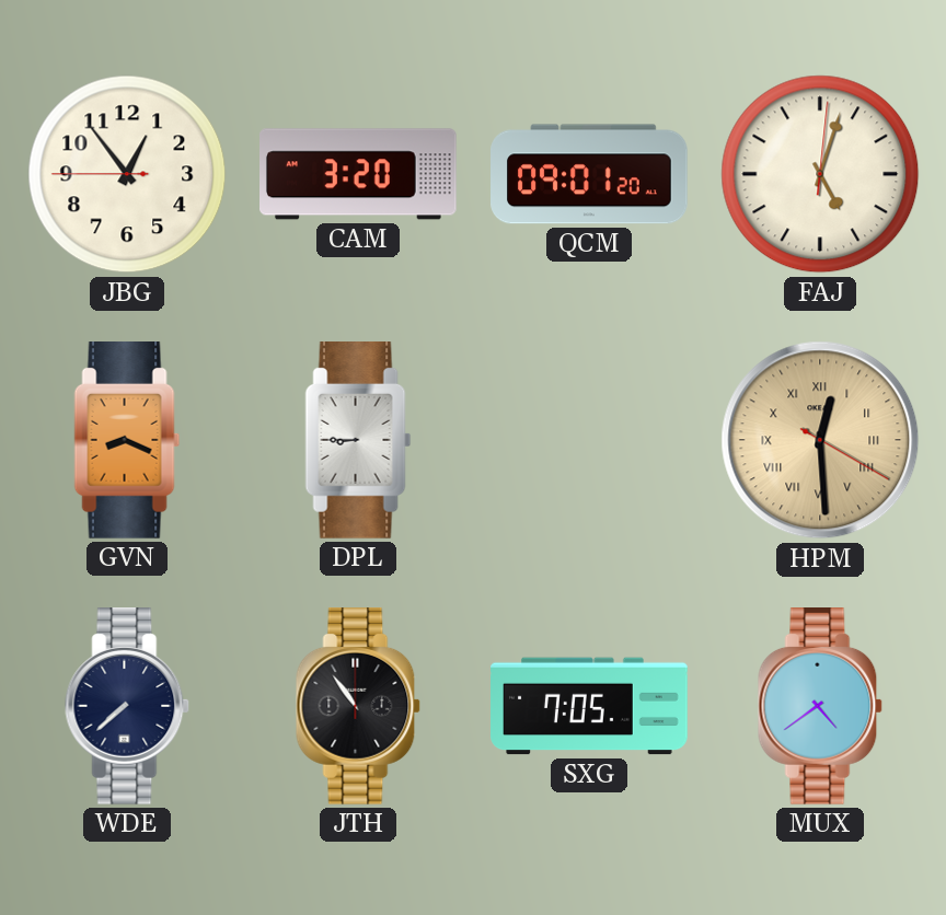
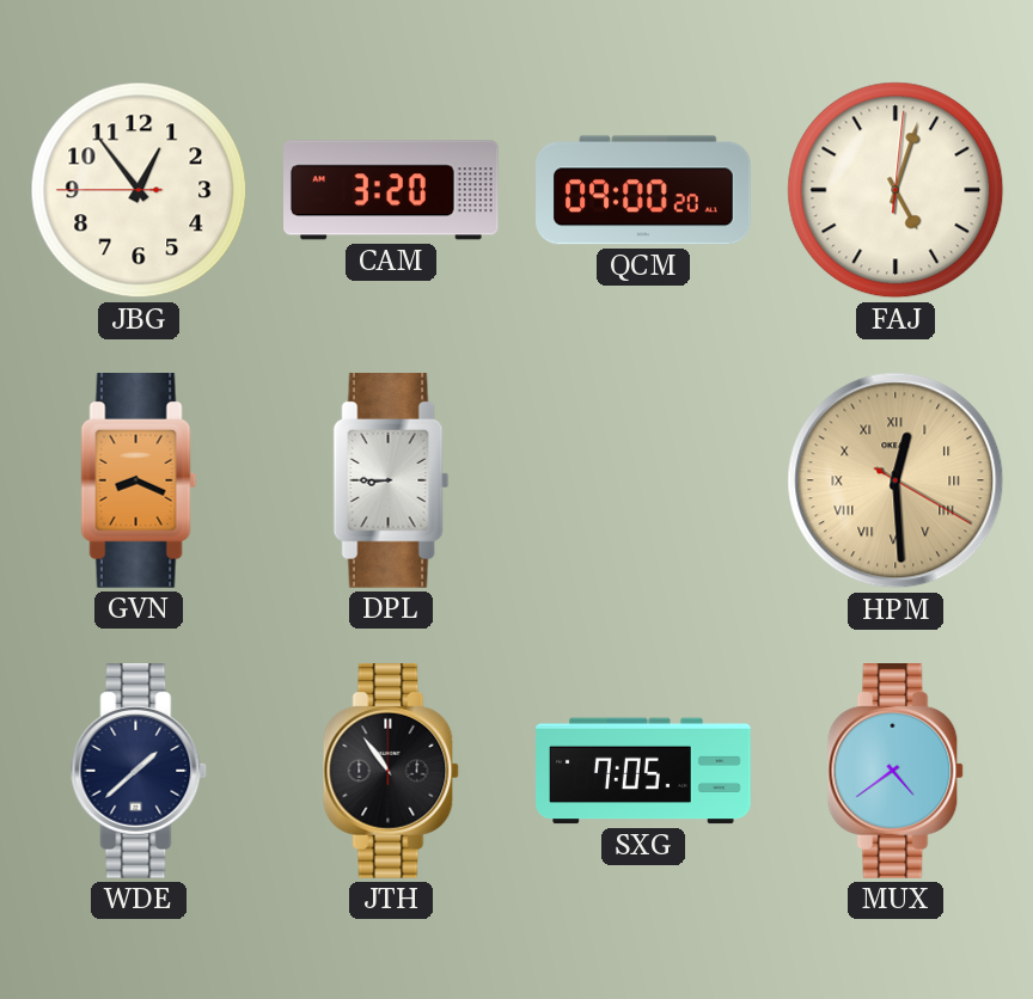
QCM: 09:01 -> 09:00 (643, 190)
WDE: 7:38 -> 1:38 (139, 772)
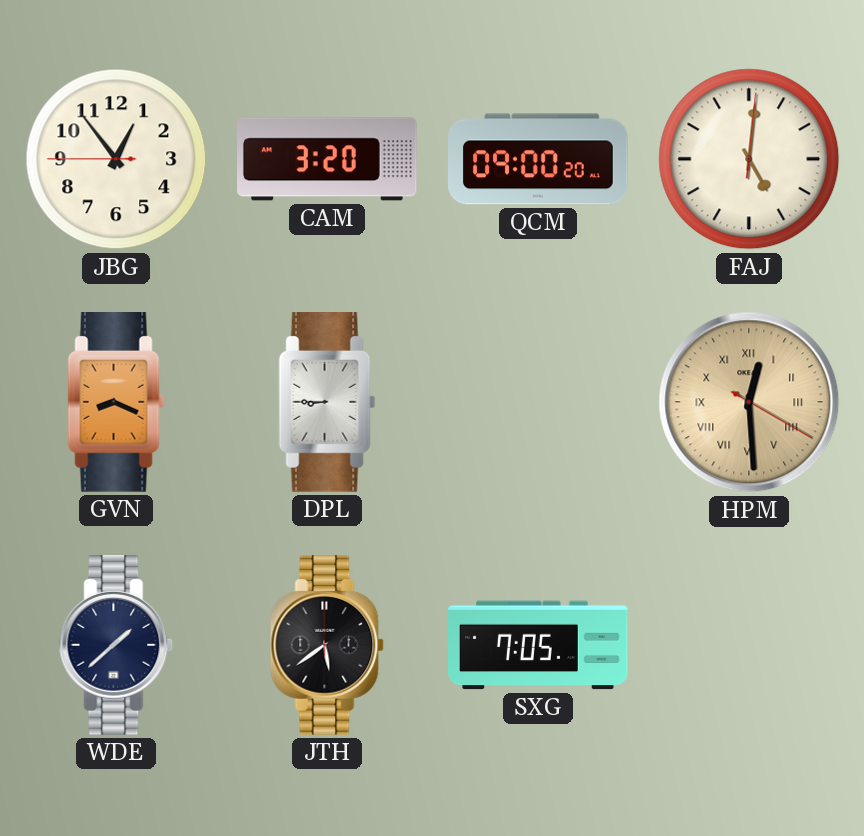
FAJ: 5:03 -> 5:01 (749, 159)
JTH: 10:54 -> 5:39 (327, 646)
MUX: 4:39 -> none (896, 772)
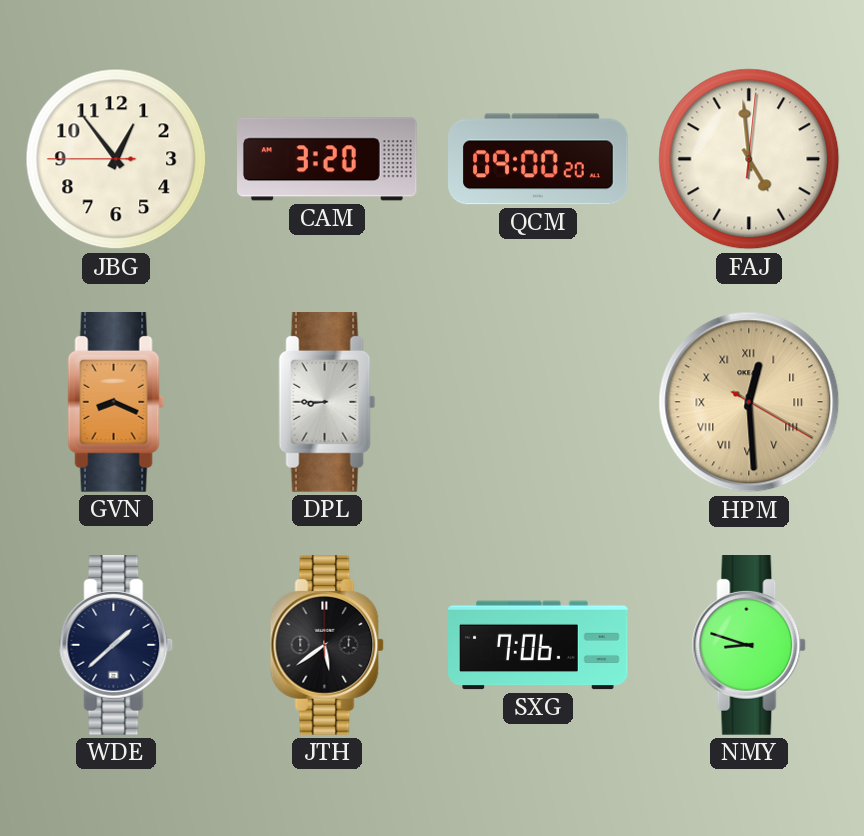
FAJ: 5:01 -> 4:59 (749, 159)
SXG: 7:05 -> 7:06 (538, 645)
NMY: none -> 8:48 (749, 646)
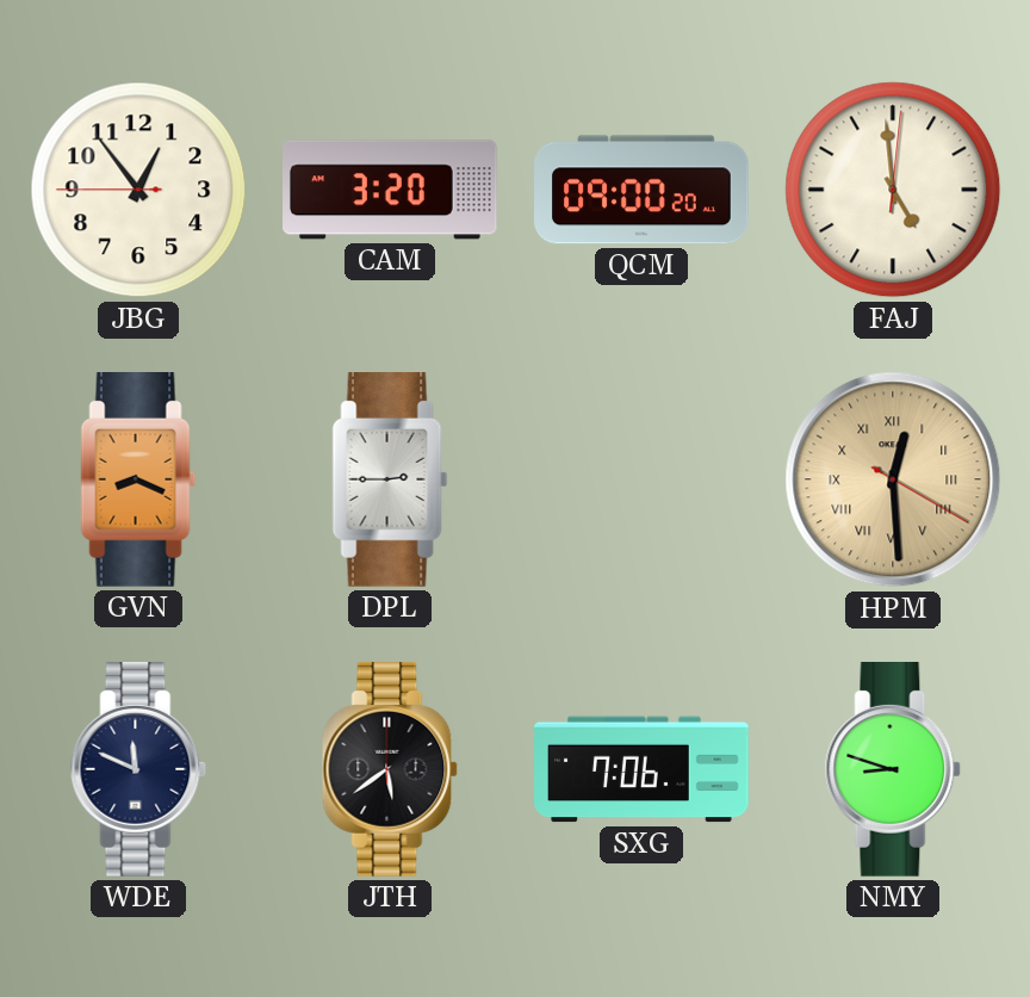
DPL: 8:45 -> 2:45 (390, 481)
WDE: 1:38 -> 11:49 (138, 770)
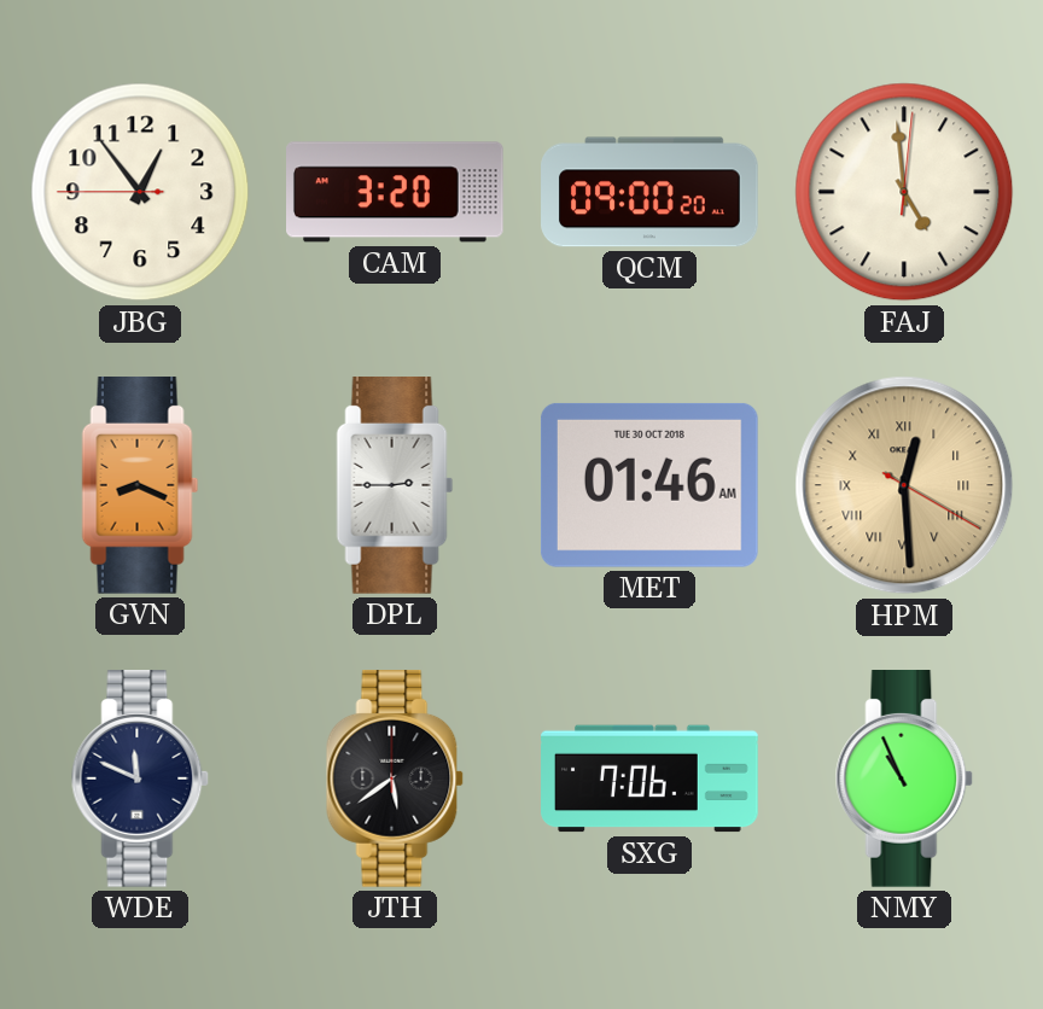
MET: none -> 01:46 (649, 485)
NMY: 8:48 -> 10:56 (904, 780)
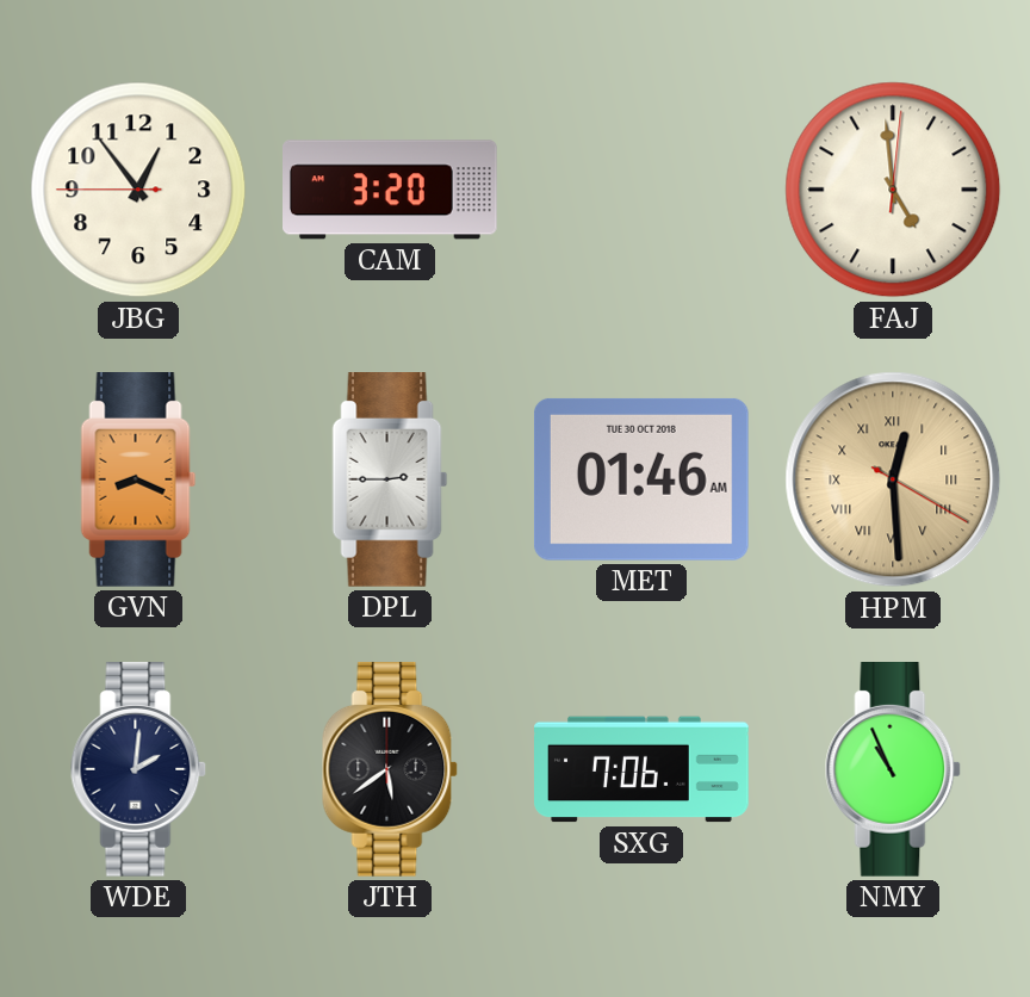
QCM: 09:00 -> none (649, 192)
WDE: 11:49 -> 2:01 (138, 770)
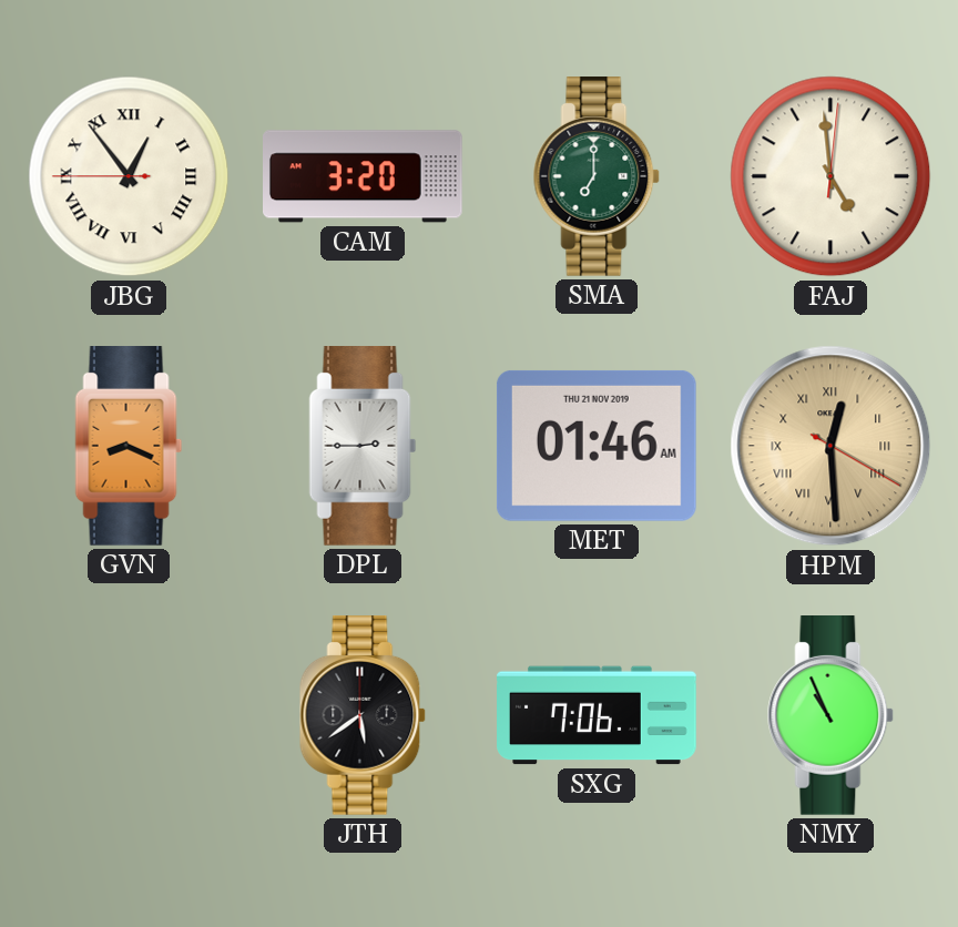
JBG numerals: Arabic -> Roman (129, 176)
SMA: none -> 7:00 (597, 177)
MET date: TUE 30 OCT 2018 -> THU 21 NOV 2019 (597, 446)
WDE: 2:01 -> none (138, 770)
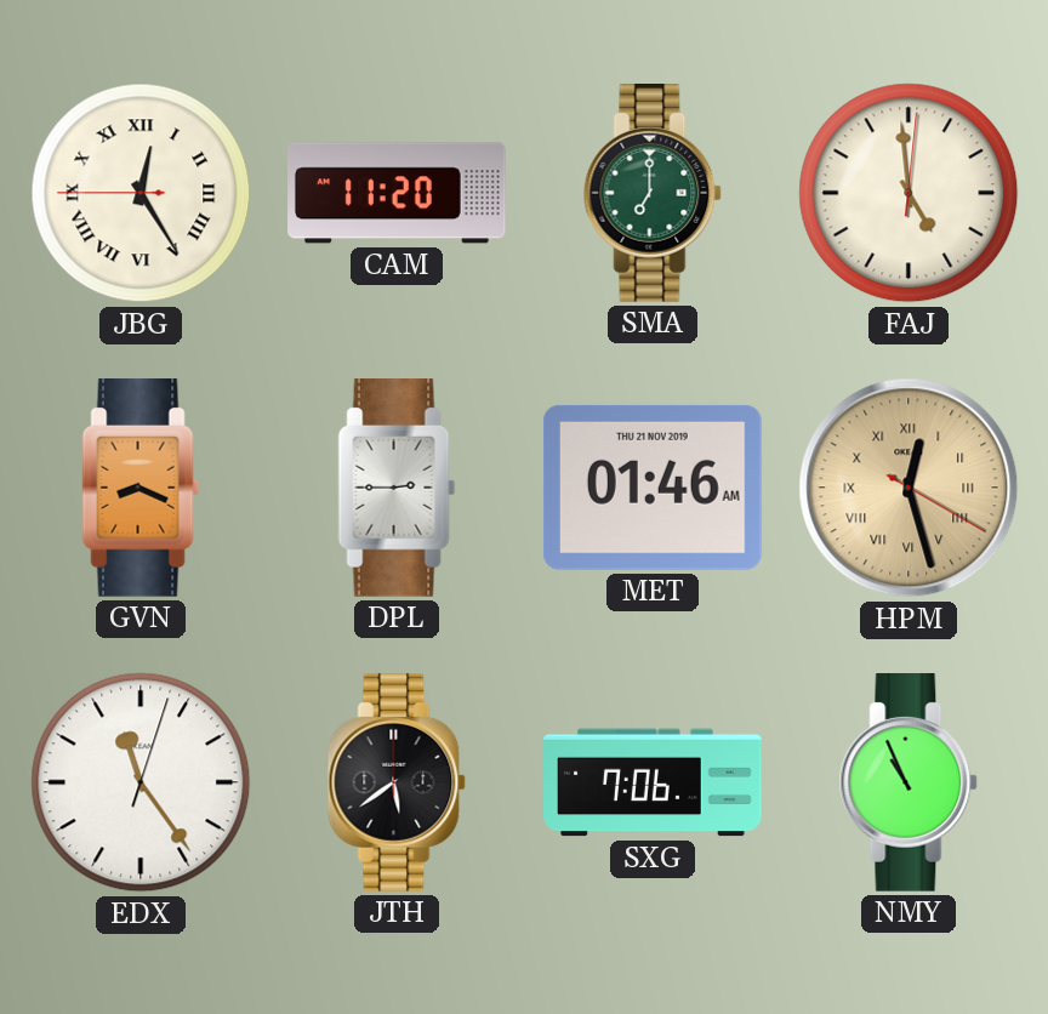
JBG: 12:53 -> 12:24 (141, 193)
CAM: 3:20 -> 11:20 (398, 193)
HPM: 12:29 -> 12:27 (909, 488)
EDX: none -> 11:24 (141, 782)
